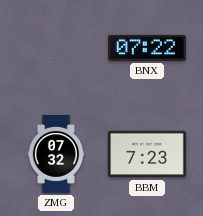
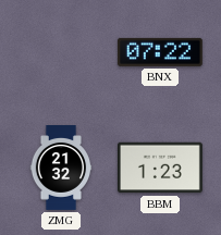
ZMG: 07:32 -> 21:32 (61, 169)
BBM: 7:23 -> 1:23 (160, 168)
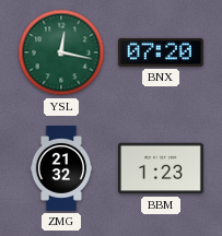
YSL: none -> 12:17 (61, 52)
BNX: 07:22 -> 07:20 (161, 52)
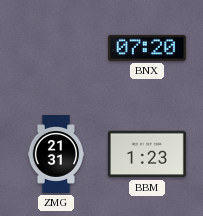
YSL: 12:17 -> none (61, 52)
ZMG: 21:32 -> 21:31 (56, 155)
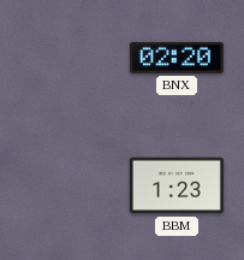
BNX: 07:20 -> 02:20 (177, 58)
ZMG: 21:31 -> none (56, 155)
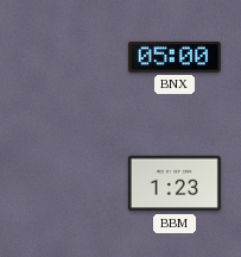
BNX: 02:20 -> 05:00 (175, 57)
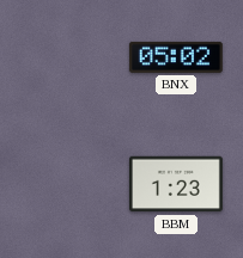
BNX: 05:00 -> 05:02 (176, 57)
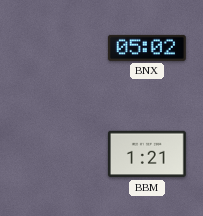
BBM: 1:23 -> 1:21 (147, 154)
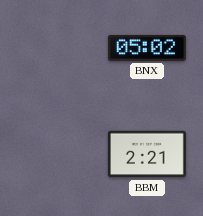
BBM: 1:21 -> 2:21 (147, 154)
